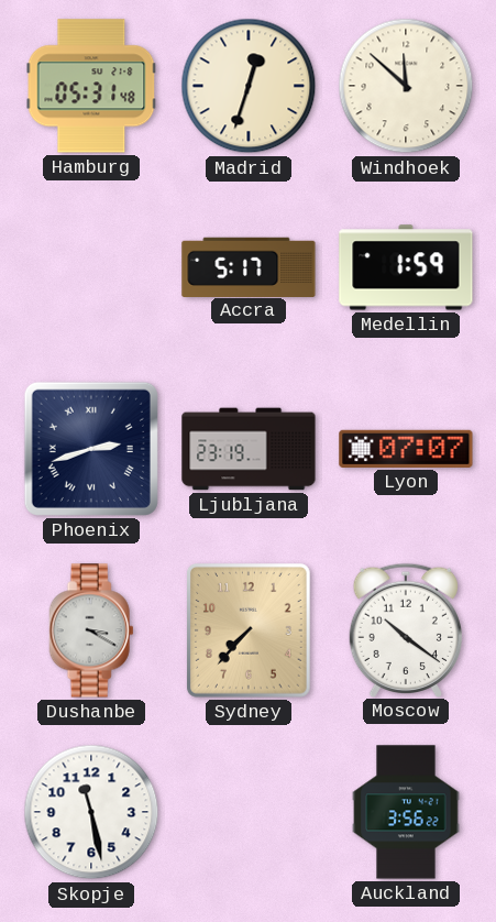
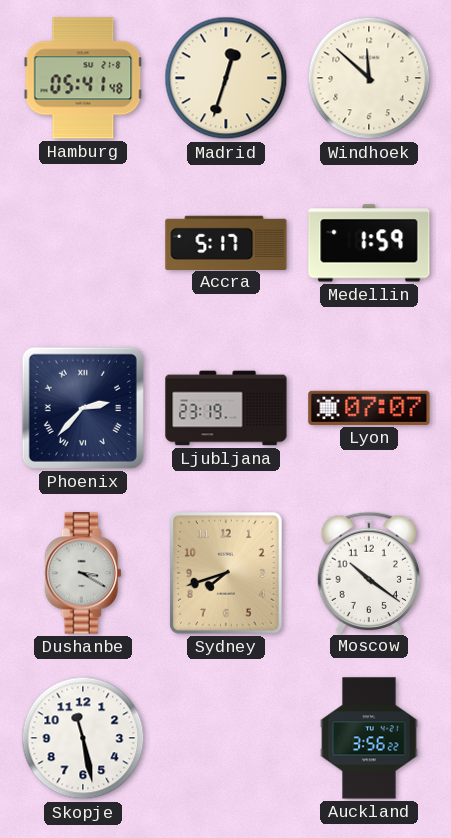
Hamburg: 05:31 -> 05:41 (83, 78)
Phoenix: 2:42 -> 2:37 (83, 408)
Sydney: 7:37 -> 7:42 (226, 574)
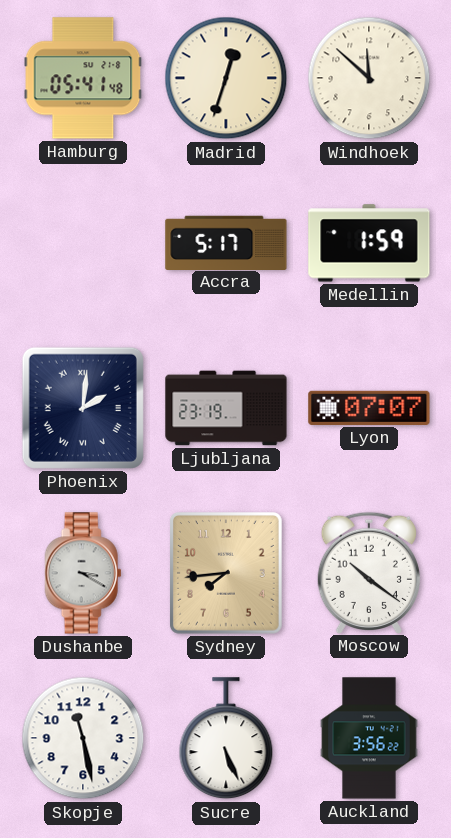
Phoenix: 2:37 -> 2:01 (83, 408)
Sydney: 7:42 -> 7:44 (226, 574)
Sucre: none -> 5:26 (226, 739)
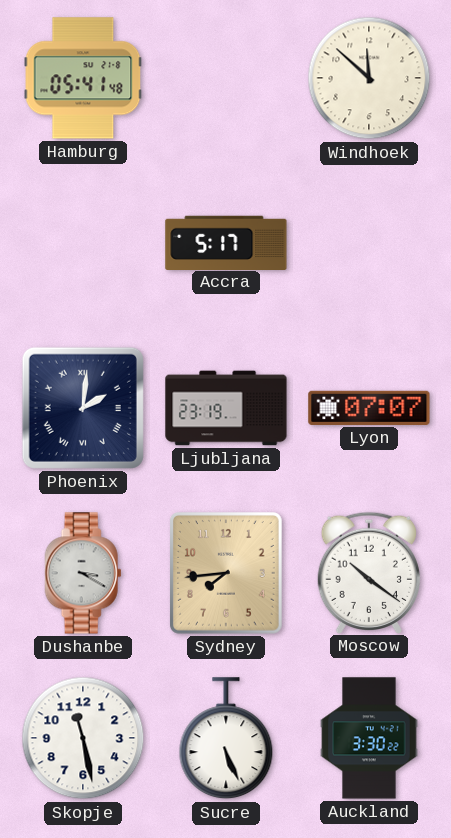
Madrid: 12:33 -> none (226, 78)
Medellin: 1:59 -> none (369, 243)
Auckland: 3:56 -> 3:30 (369, 738)
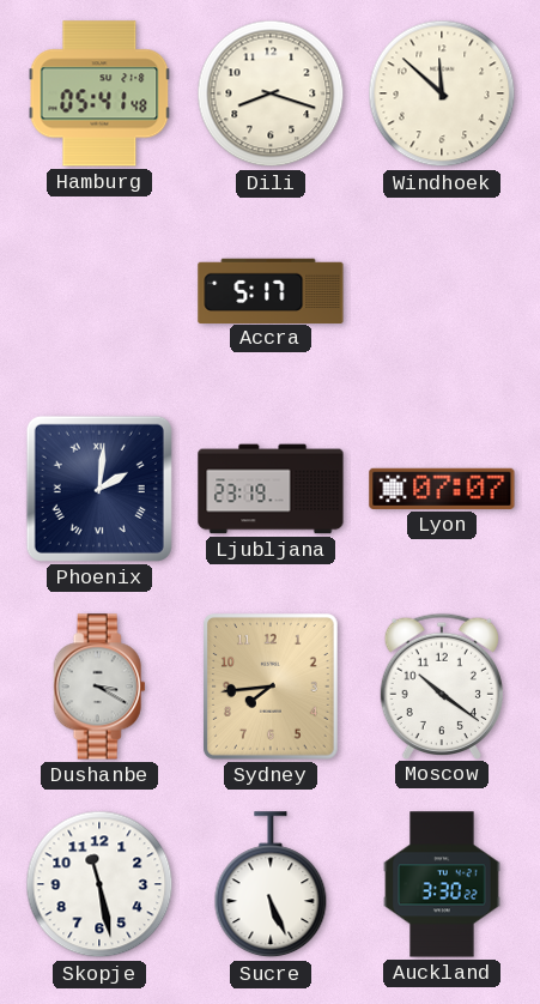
Dili: none -> 8:18 (271, 93)
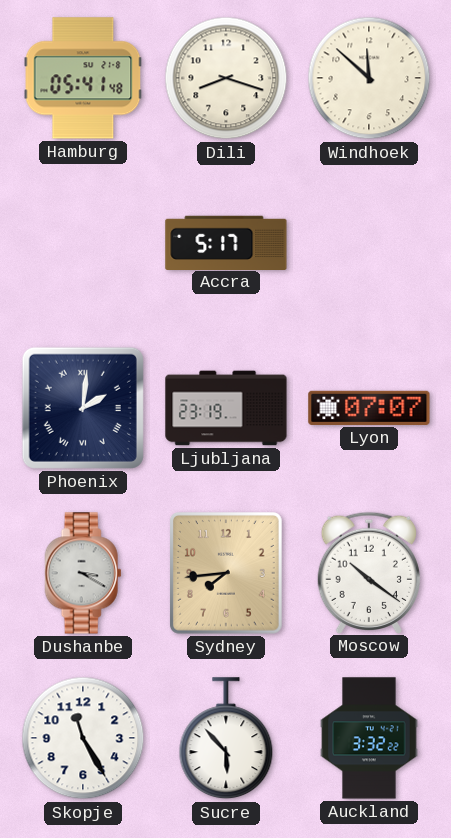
Skopje: 11:28 -> 11:25 (83, 738)
Sucre: 5:26 -> 5:53 (226, 739)
Auckland: 3:30 -> 3:32 (369, 738)
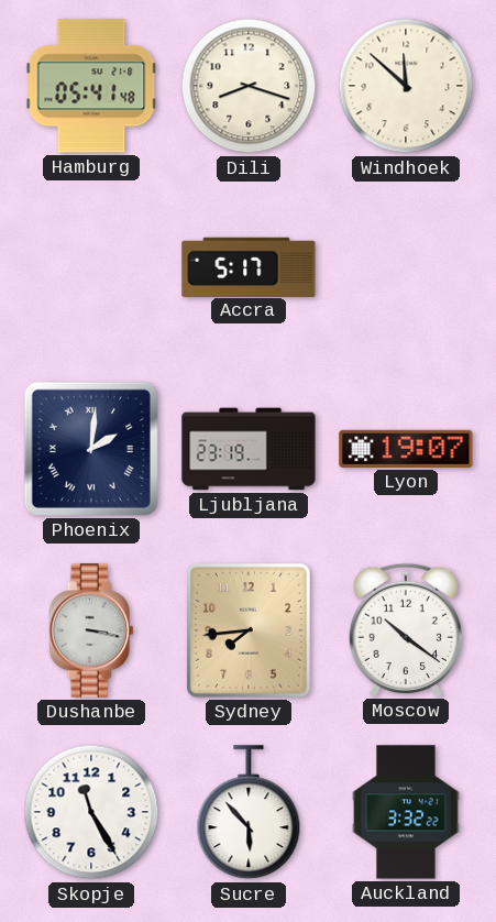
Lyon: 07:07 -> 19:07 (406, 449)
Dushanbe: 3:20 -> 3:17 (91, 630)
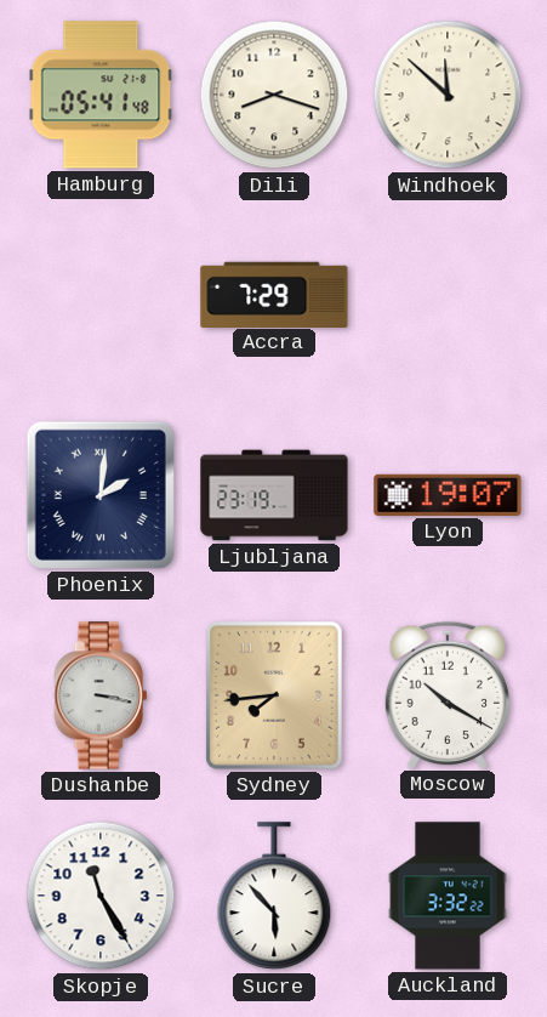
Accra: 5:17 -> 7:29 (274, 294)
Moscow: 10:21 -> 10:20 (446, 694)
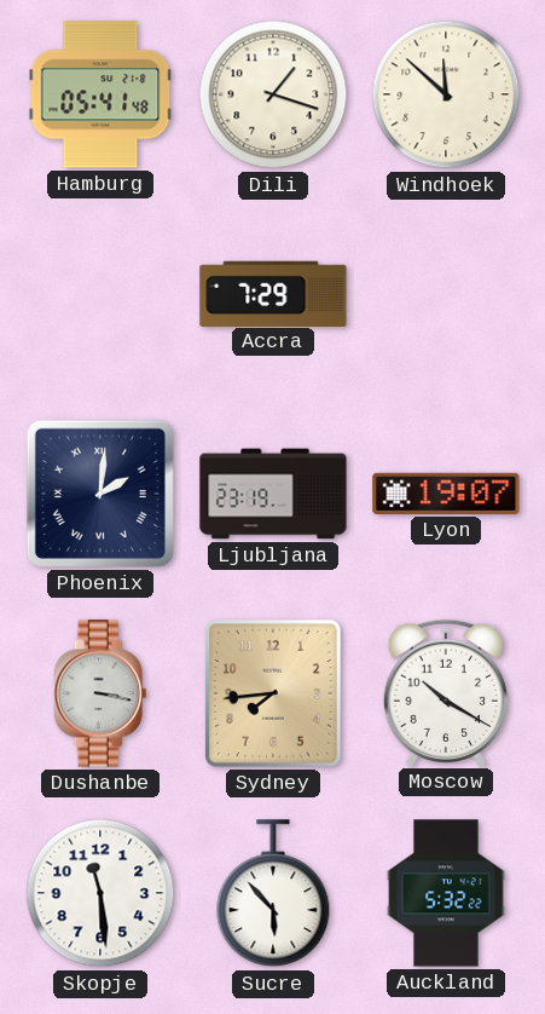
Dili: 8:18 -> 1:18 (273, 94)
Skopje: 11:25 -> 11:29 (100, 893)
Auckland: 3:32 -> 5:32 (446, 893)
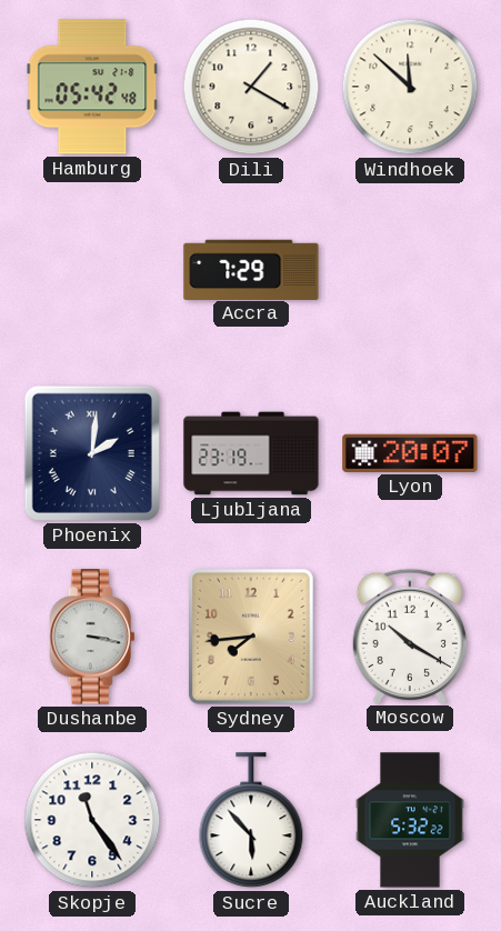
Hamburg: 05:41 -> 05:42 (92, 87)
Dili: 1:18 -> 1:20 (251, 87)
Lyon: 19:07 -> 20:07 (410, 453)
Skopje: 11:29 -> 11:24 (92, 820)
